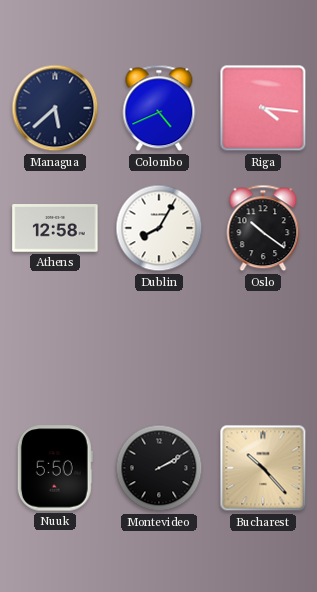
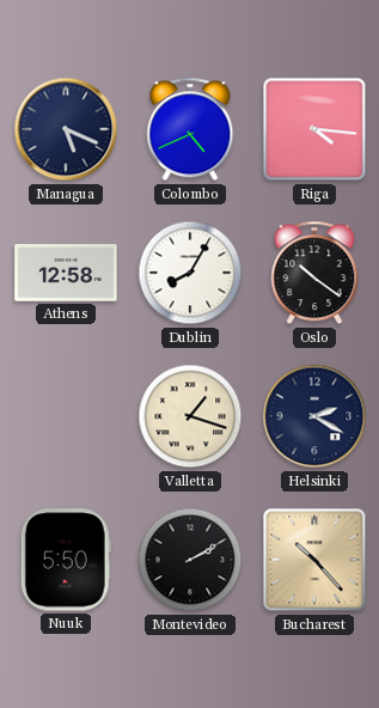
Managua: 5:38 -> 5:19 (66, 129)
Valletta: none -> 1:18 (190, 416)
Helsinki: none -> 2:20 (314, 416)
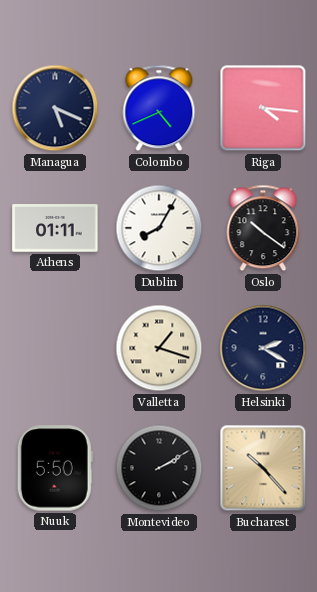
Athens: 12:58 -> 01:11 (55, 228)
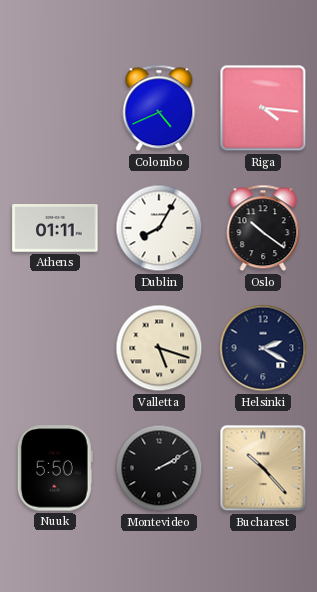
Managua: 5:19 -> none (55, 108)
Valletta: 1:18 -> 5:18 (159, 348)
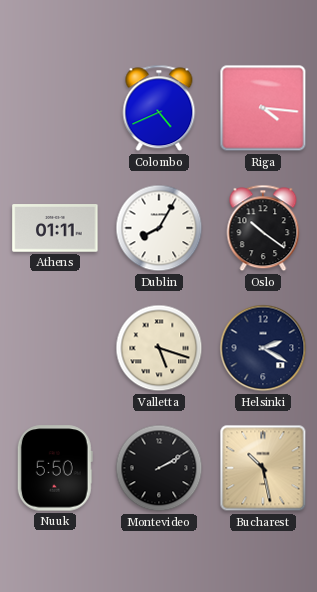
Bucharest: 10:23 -> 10:28 (263, 468)
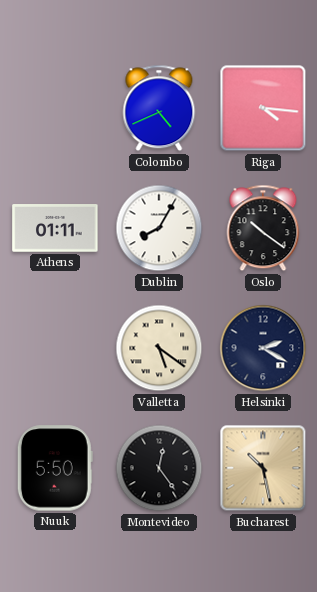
Valletta: 5:18 -> 5:21 (159, 348)
Montevideo: 2:10 -> 12:24 (159, 468)
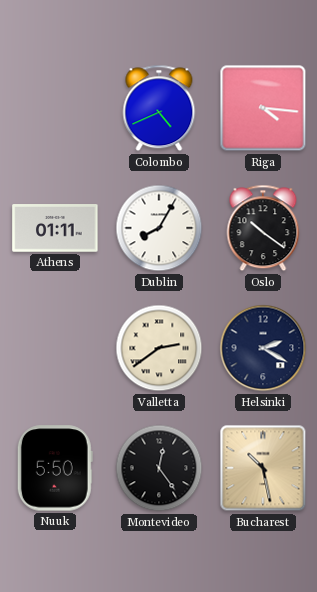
Valletta: 5:21 -> 2:39 (159, 348)
